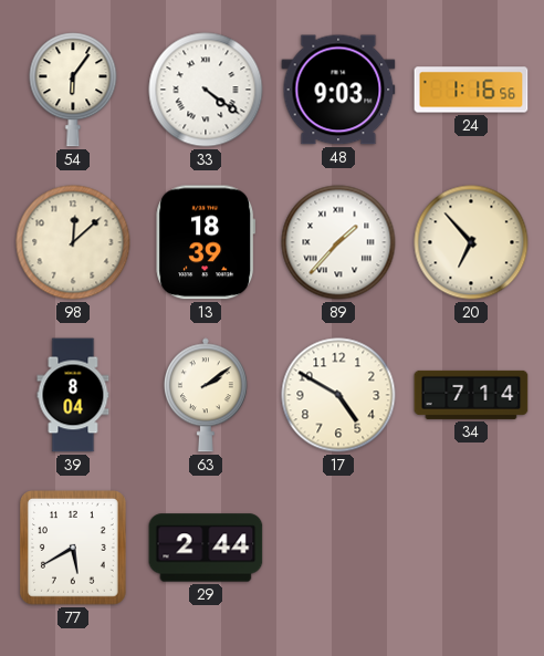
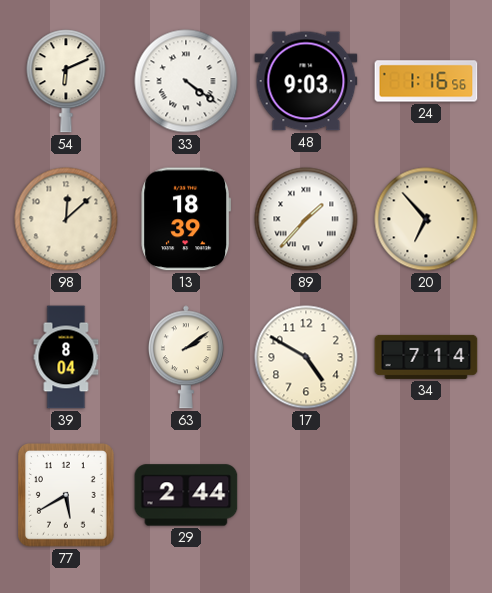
54: 6:06 -> 6:11 (66, 81)
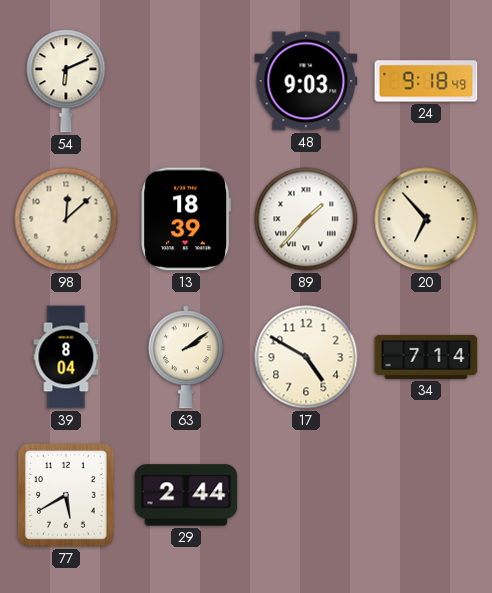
33: 4:21 -> none (186, 81)
24: 1:16 -> 9:18 (426, 81)
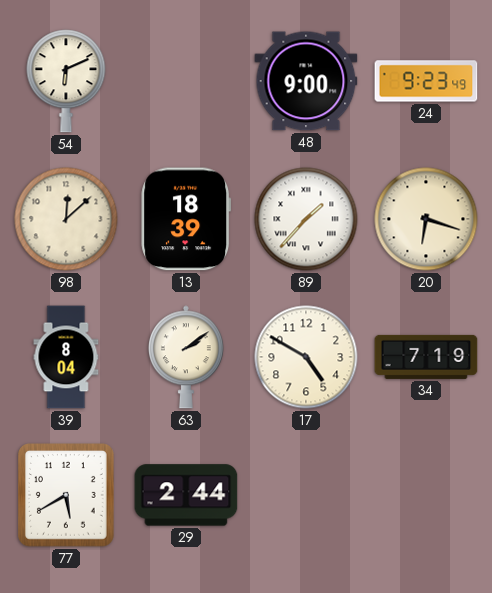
48: 9:03 -> 9:00 (306, 81)
24: 9:18 -> 9:23 (426, 81)
20: 6:53 -> 6:18 (426, 219)
34: 7:14 -> 7:19 (426, 357)
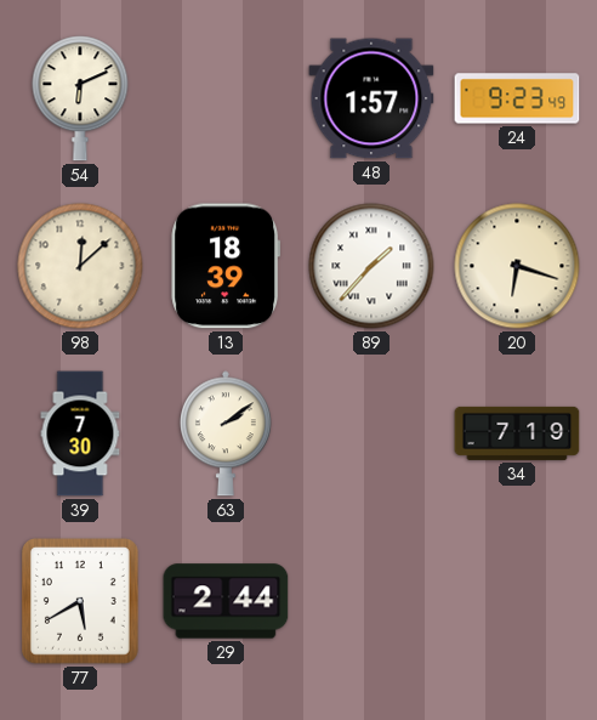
48: 9:00 -> 1:57 (371, 98)
39: 8:04 -> 7:30 (80, 433)
17: 4:50 -> none (306, 357)
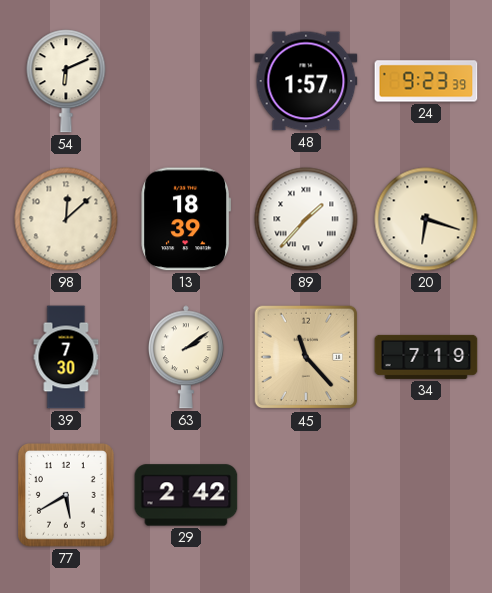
24: 9:23:49 -> 9:23:39 (426, 81)
45: none -> 11:23 (306, 357)
29: 2:44 -> 2:42 (186, 495)
